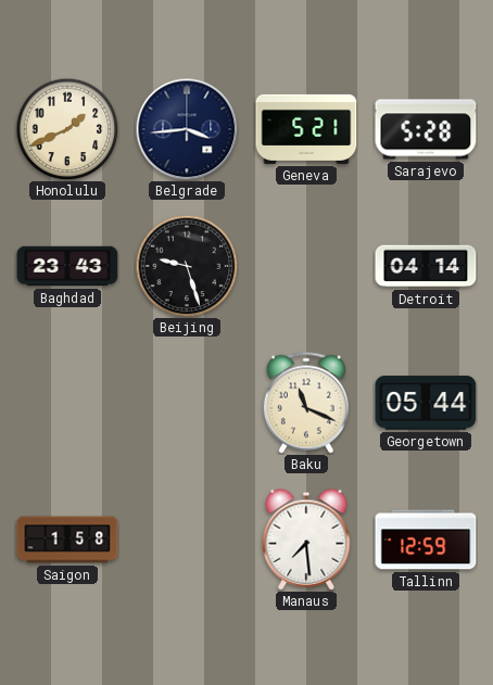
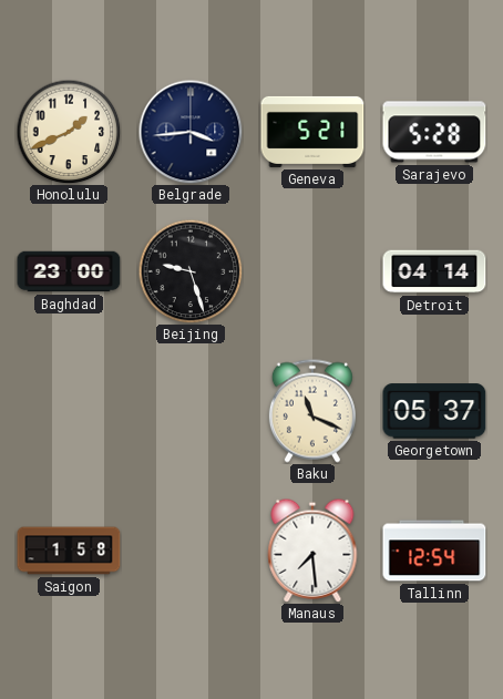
Baghdad: 23:43 -> 23:00 (69, 271)
Georgetown: 05:44 -> 05:37 (434, 411)
Tallinn: 12:59 -> 12:54 (434, 551)
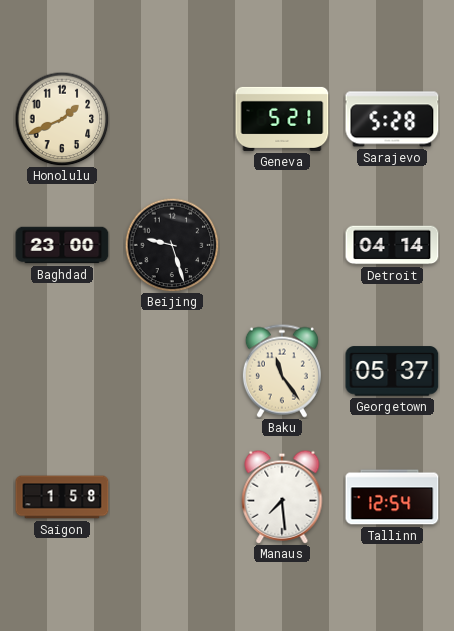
Belgrade: 3:44 -> none (191, 132)
Baku: 11:19 -> 11:24 (282, 371)
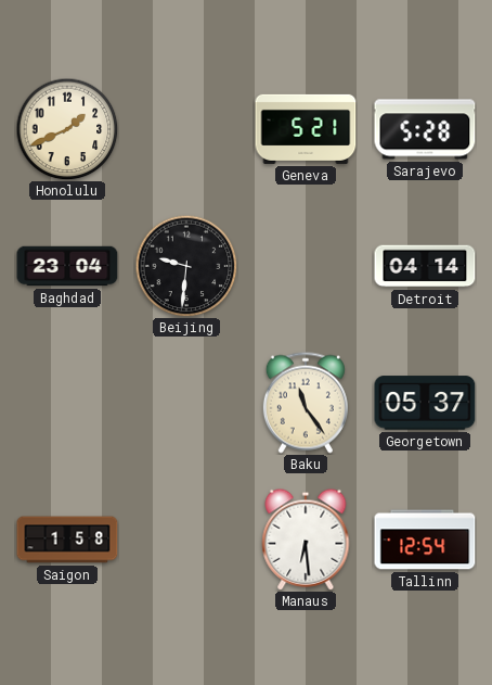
Baghdad: 23:00 -> 23:04 (67, 266)
Beijing: 9:27 -> 9:31 (186, 266)
Manaus: 7:29 -> 6:29 (306, 540)
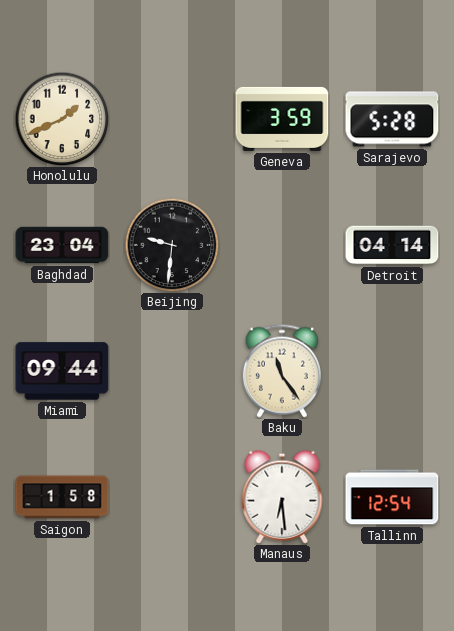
Geneva: 5:21 -> 3:59 (282, 119)
Miami: none -> 09:44 (62, 371)
Georgetown: 05:37 -> none (425, 403)
